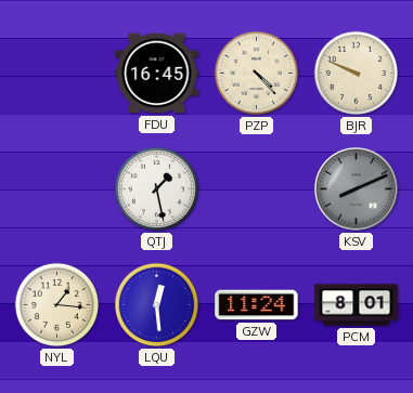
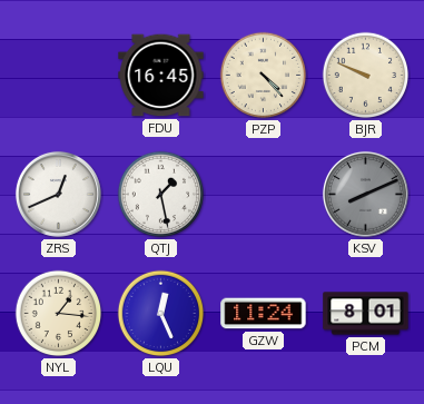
ZRS: none -> 12:41 (58, 194)
LQU: 12:29 -> 12:26 (161, 314)
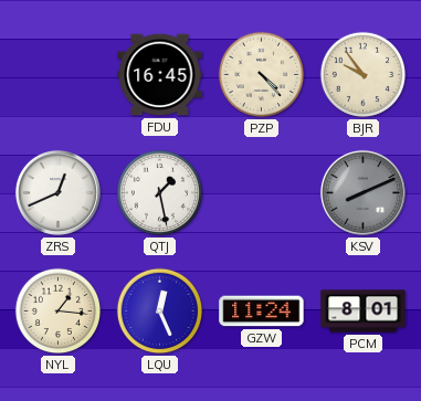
BJR: 9:49 -> 9:54 (364, 75)
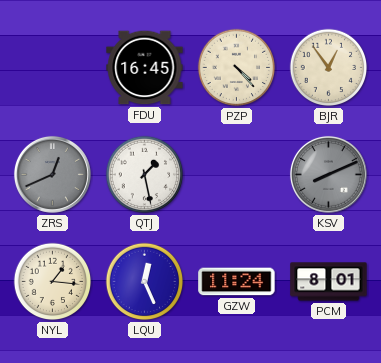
BJR: 9:54 -> 12:54 (329, 68)
ZRS dial: white -> grey (52, 174)
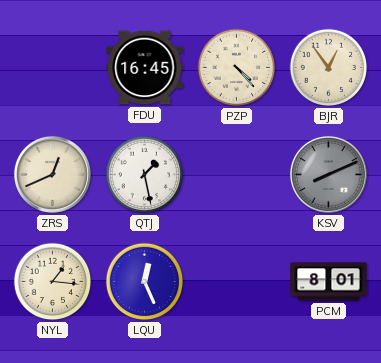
ZRS dial: grey -> cream (52, 174)
GZW: 11:24 -> none (237, 282)
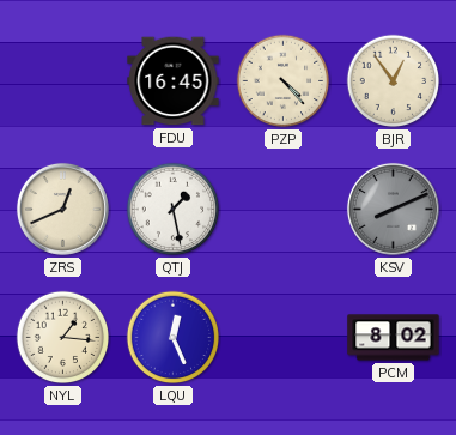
PCM: 8:01 -> 8:02 (394, 338)
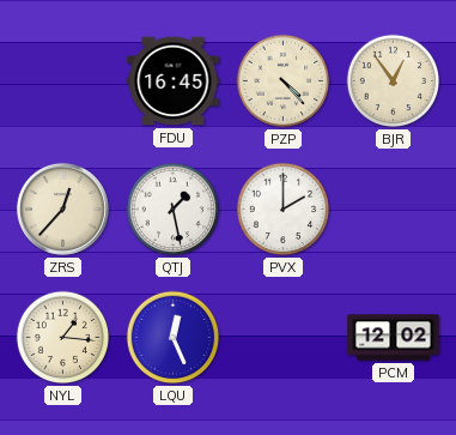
ZRS: 12:41 -> 12:37 (62, 209)
PVX: none -> 2:00 (284, 210)
KSV: 8:11 -> none (393, 209)
PCM: 8:02 -> 12:02 (394, 338)
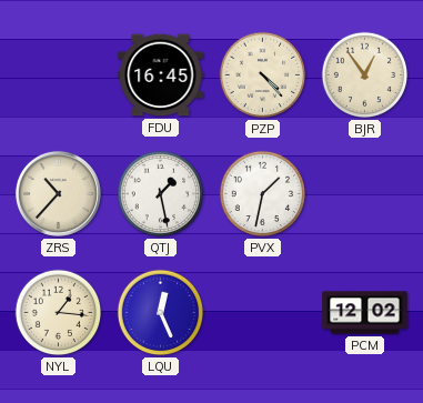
ZRS: 12:37 -> 10:37 (58, 193)
PVX: 2:00 -> 1:32 (263, 194)
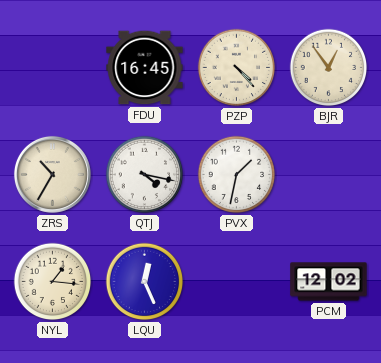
ZRS: 10:37 -> 10:35 (52, 174)
QTJ: 1:28 -> 4:17 (145, 175)
